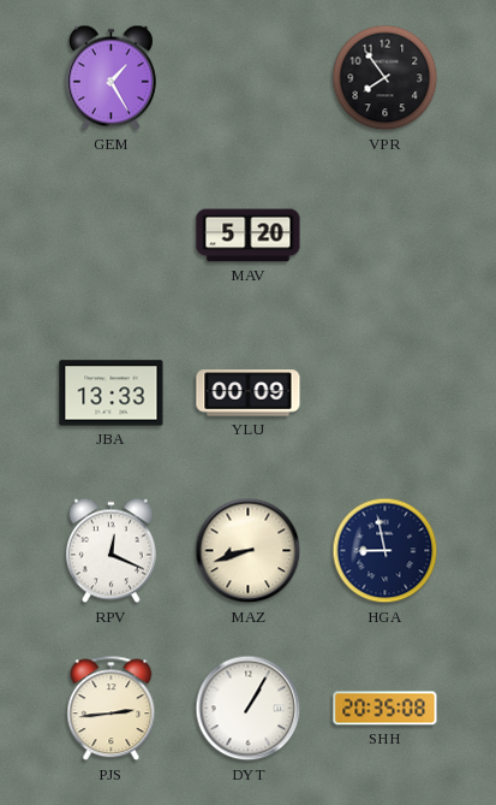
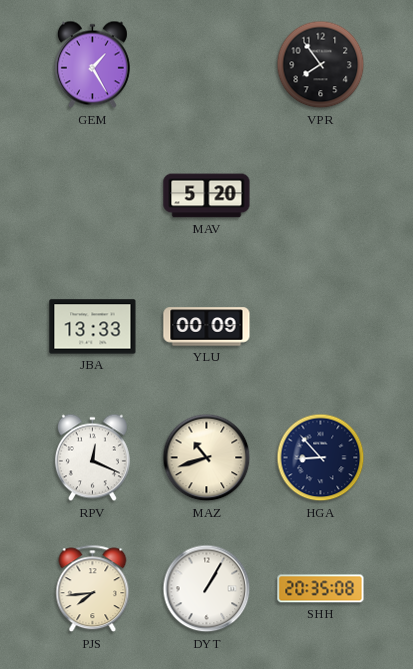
MAZ: 8:42 -> 10:42 (207, 458)
HGA: 8:58 -> 8:53 (321, 458)
PJS: 2:44 -> 7:44 (93, 589)
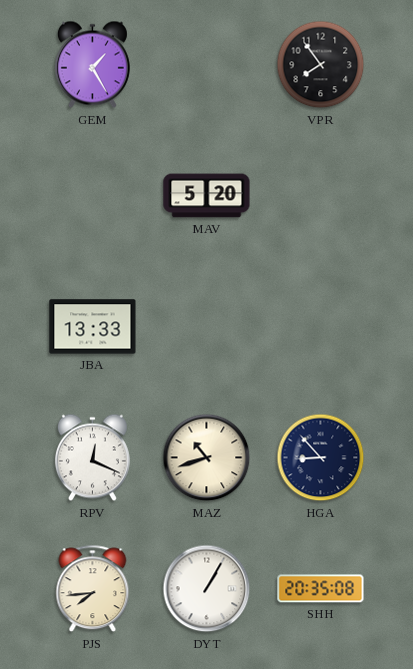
YLU: 00:09 -> none (207, 327)
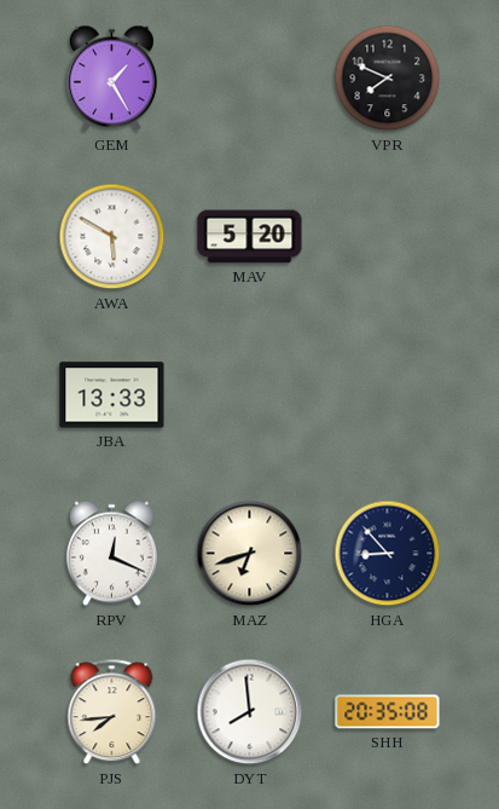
VPR: 7:54 -> 7:49 (388, 79)
AWA: none -> 5:50 (112, 237)
MAZ: 10:42 -> 6:42 (250, 554)
DYT: 1:05 -> 7:59 (250, 712)
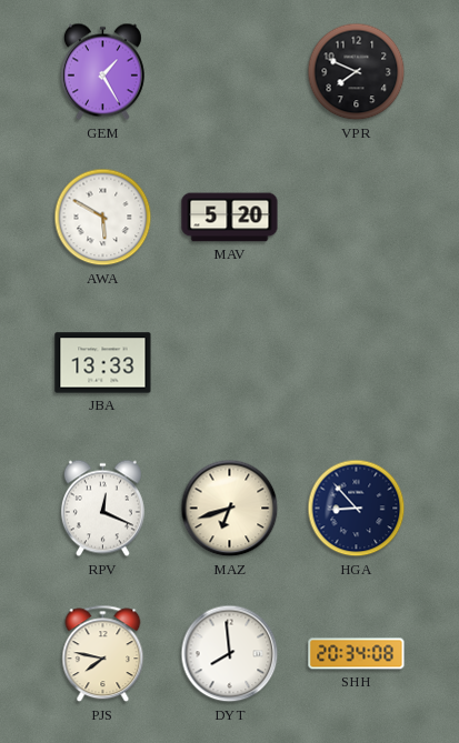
PJS: 7:44 -> 7:47 (103, 654)
SHH: 20:35 -> 20:34 (357, 654)
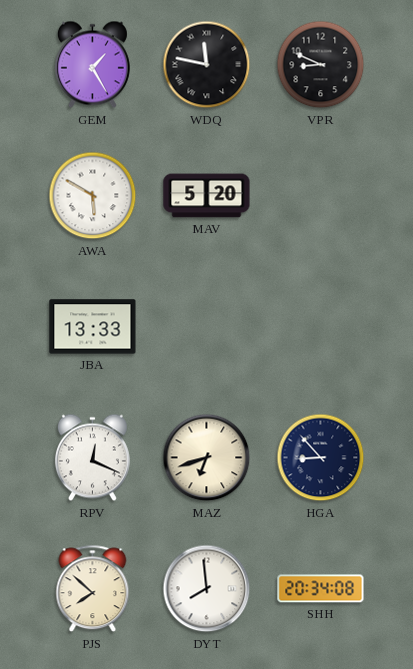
WDQ: none -> 11:47 (207, 65)
VPR: 7:49 -> 8:49 (321, 65)
PJS: 7:47 -> 7:52 (93, 589)
